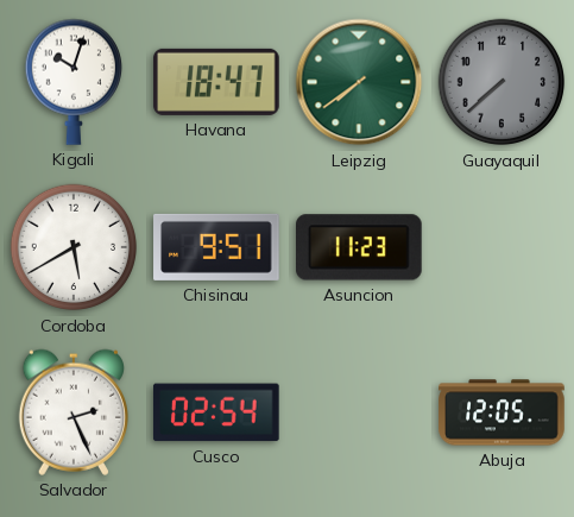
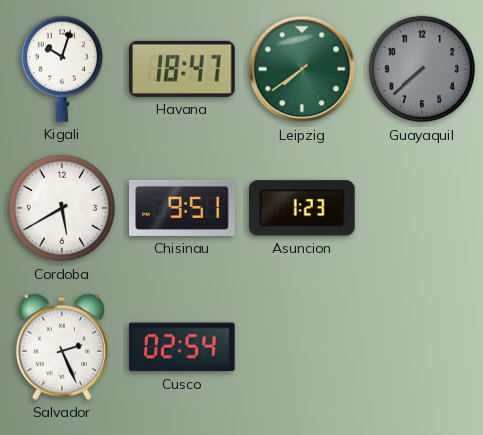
Asuncion: 11:23 -> 1:23 (303, 208)
Abuja: 12:05 -> none (502, 412)
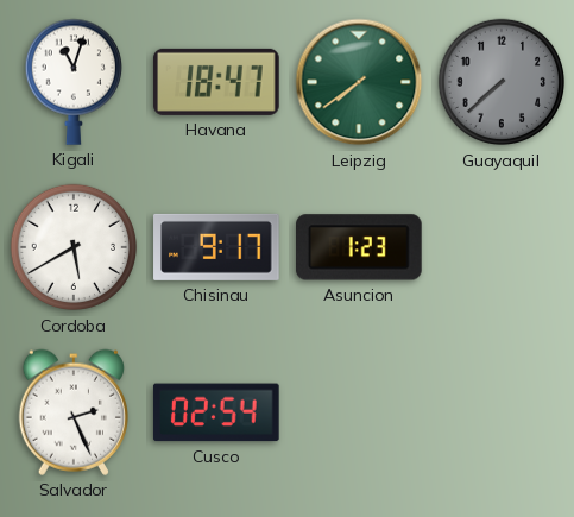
Kigali: 10:03 -> 11:03 (72, 82)
Chisinau: 9:51 -> 9:17 (216, 247)
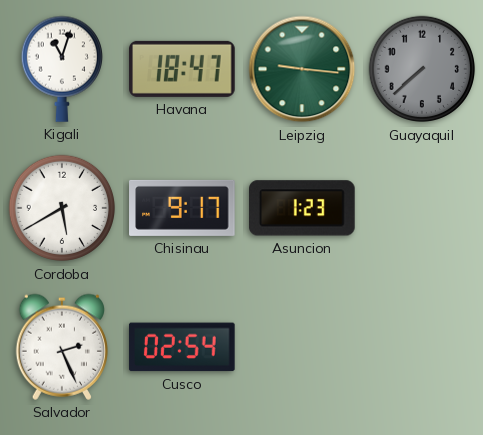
Leipzig: 7:39 -> 9:16 (302, 69)
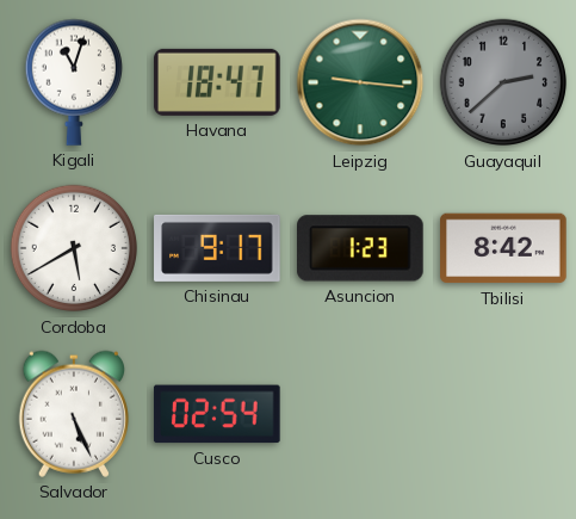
Guayaquil: 7:38 -> 2:38 (503, 82)
Tbilisi: none -> 8:42 (503, 248)
Salvador: 2:26 -> 5:26 (73, 414)
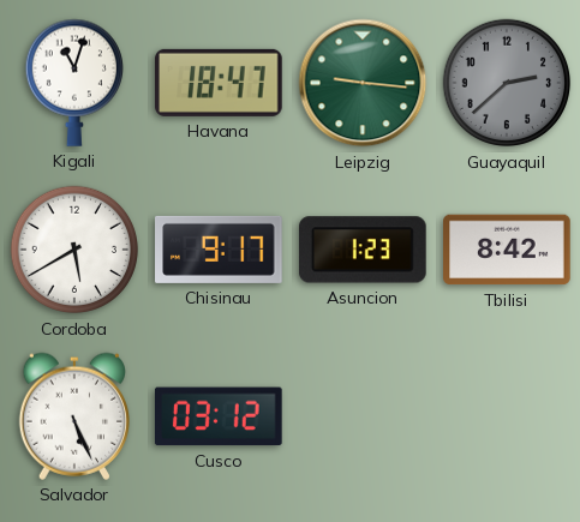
Cusco: 02:54 -> 03:12 (219, 416)
